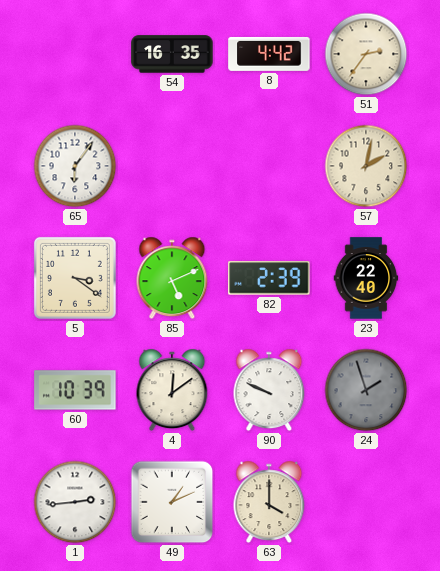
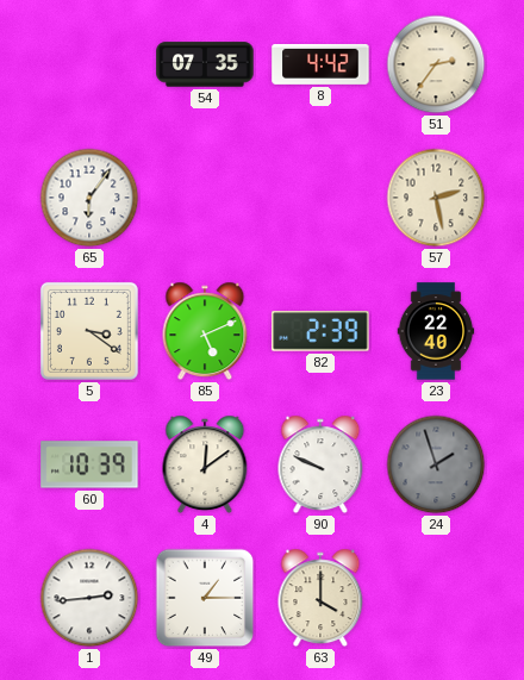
54: 16:35 -> 07:35 (205, 64)
57: 2:02 -> 2:28 (436, 198)
49: 1:11 -> 1:15 (205, 598)
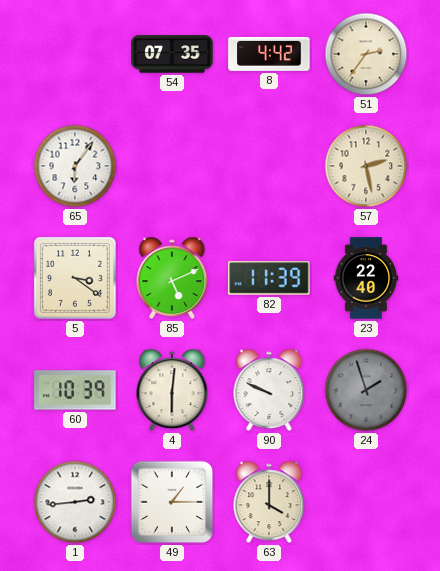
82: 2:39 -> 11:39 (269, 278)
4: 12:09 -> 6:01 (172, 390)
